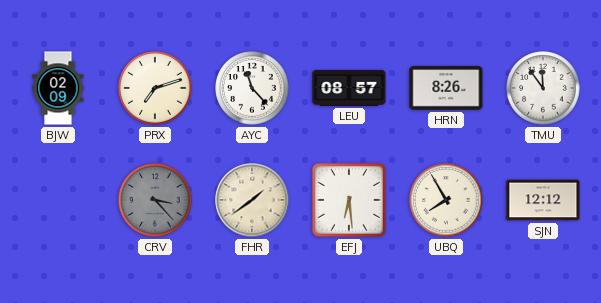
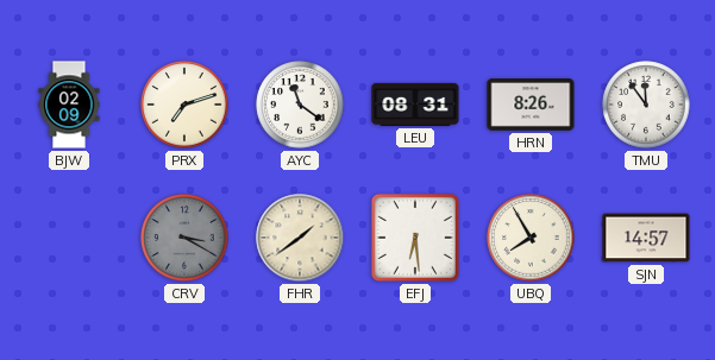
AYC: 11:23 -> 11:21 (300, 105)
LEU: 08:57 -> 08:31 (415, 105)
CRV: 3:23 -> 3:20 (184, 238)
SJN: 12:12 -> 14:57 (646, 238)
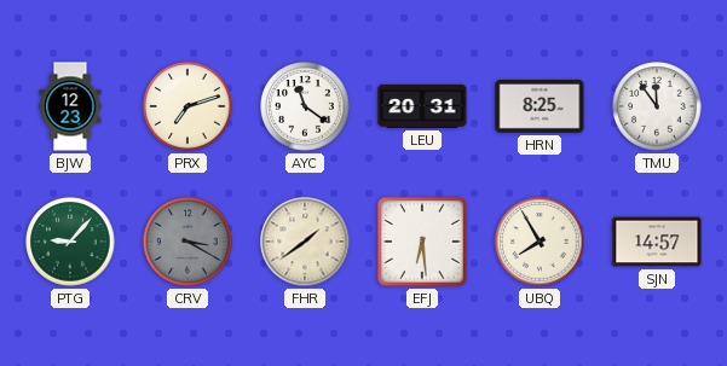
BJW: 02:09 -> 12:23 (70, 106)
LEU: 08:31 -> 20:31 (422, 106)
HRN: 8:26 -> 8:25 (540, 108)
PTG: none -> 9:07 (70, 242)
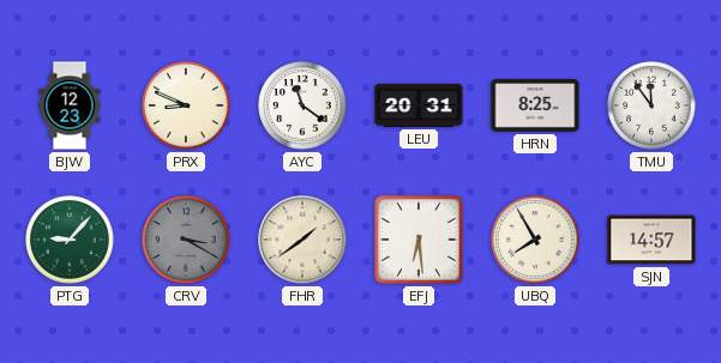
PRX: 7:12 -> 8:49 (186, 105)
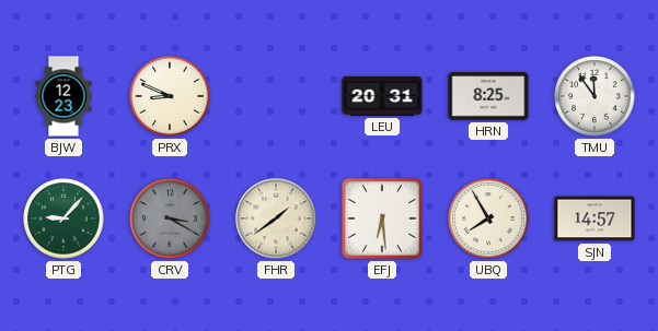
AYC: 11:21 -> none (302, 105)
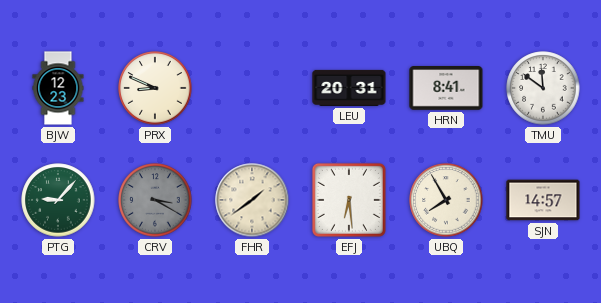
HRN: 8:25 -> 8:41 (446, 89)
TMU: 11:54 -> 11:51 (543, 88)
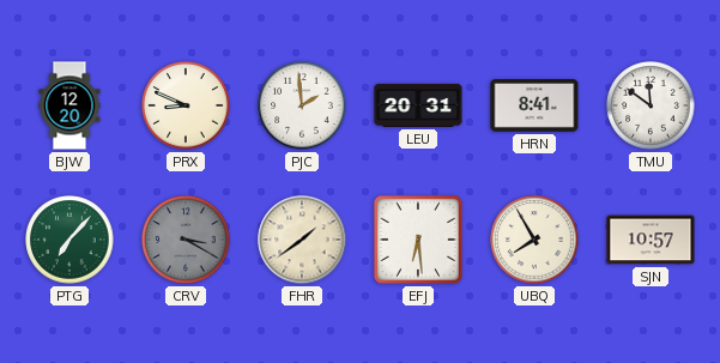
BJW: 12:23 -> 12:20 (69, 105)
PJC: none -> 1:59 (302, 105)
PTG: 9:07 -> 7:07 (69, 240)
SJN: 14:57 -> 10:57 (651, 240)
